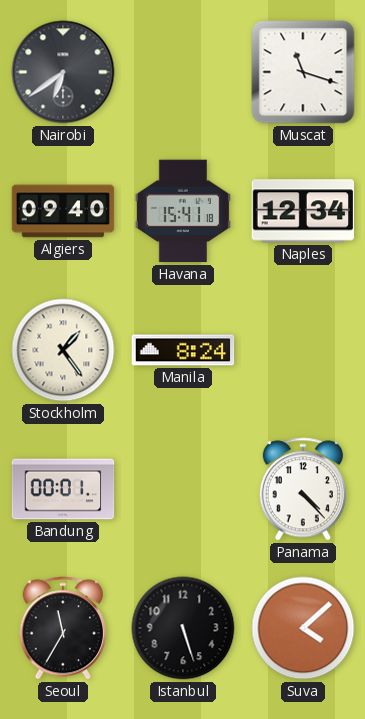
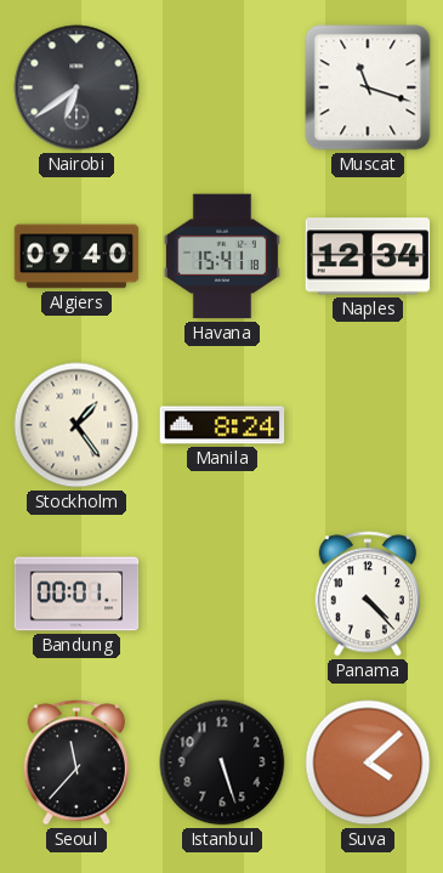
Seoul: 11:35 -> 11:37 (75, 763)
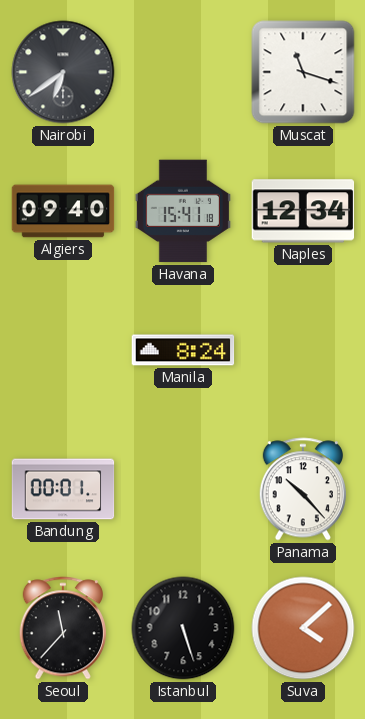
Stockholm: 1:24 -> none (76, 425)
Panama: 4:23 -> 10:23 (302, 489)
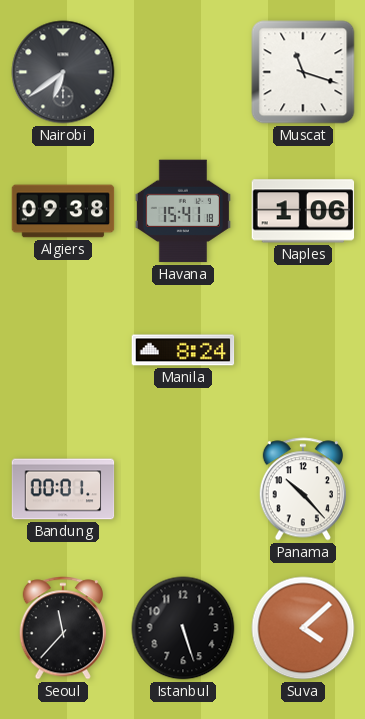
Algiers: 09:40 -> 09:38 (63, 211)
Naples: 12:34 -> 1:06 (303, 211)
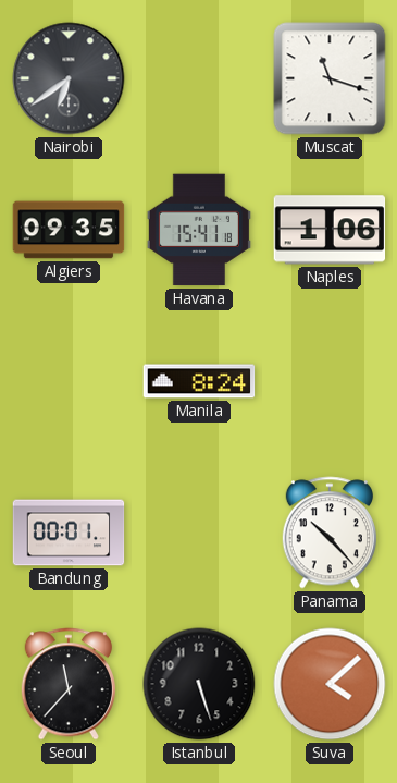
Algiers: 09:38 -> 09:35 (69, 230)
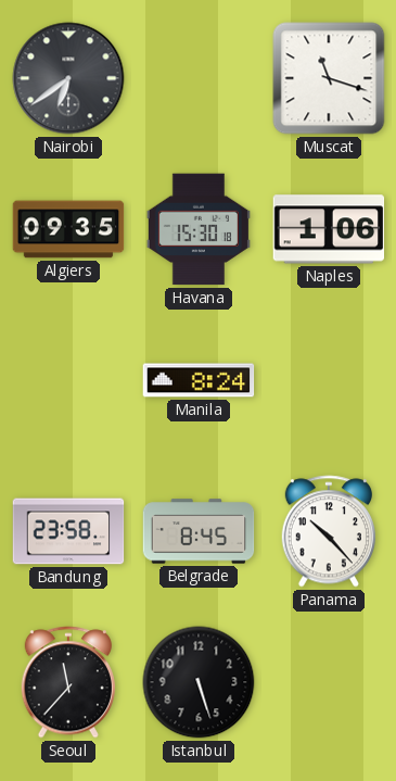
Havana: 15:41 -> 15:30 (199, 229)
Bandung: 00:01 -> 23:58 (68, 531)
Belgrade: none -> 8:45 (199, 531)
Suva: 4:08 -> none (330, 684)
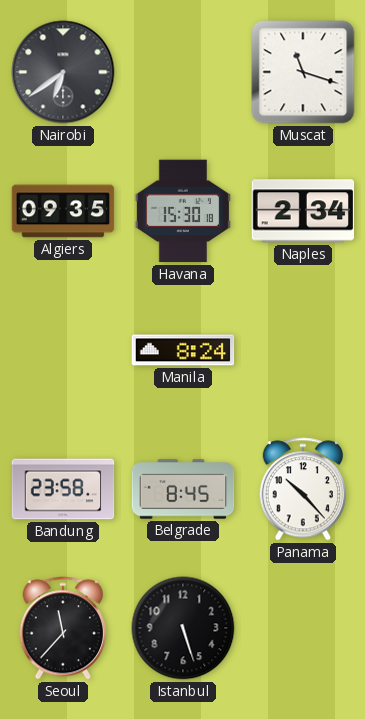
Naples: 1:06 -> 2:34 (303, 211)
